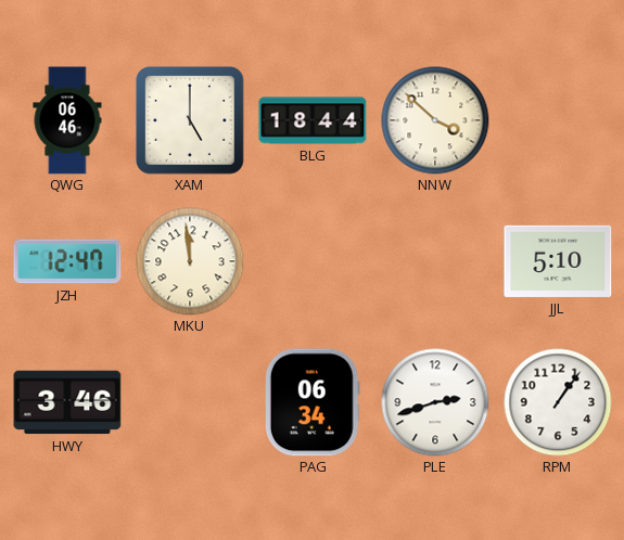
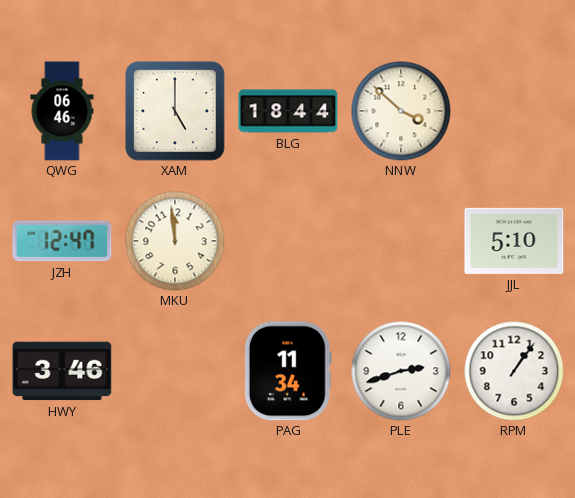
PAG: 06:34 -> 11:34 (288, 371)
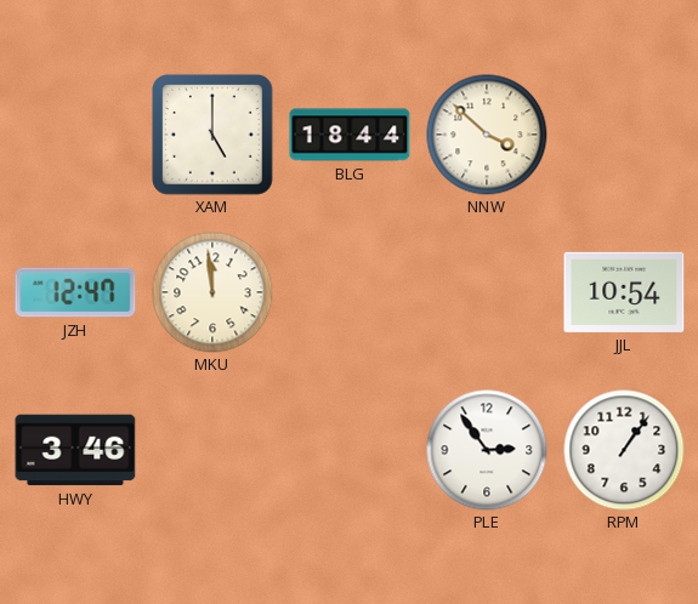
QWG: 06:46 -> none (62, 111)
JJL: 5:10 -> 10:54 (624, 292)
PAG: 11:34 -> none (288, 371)
PLE: 2:42 -> 2:54 (487, 450)
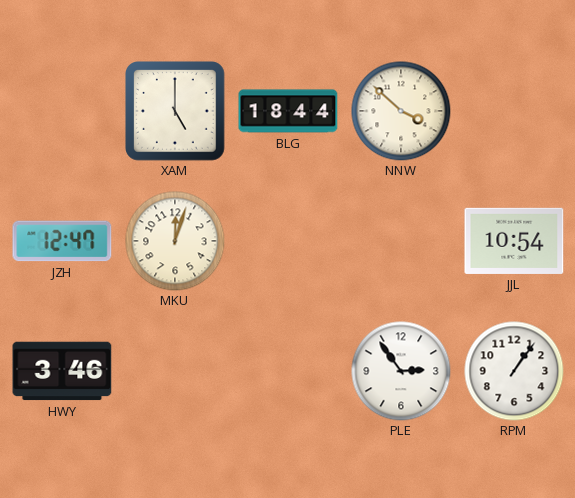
MKU: 11:59 -> 12:03 (175, 241)
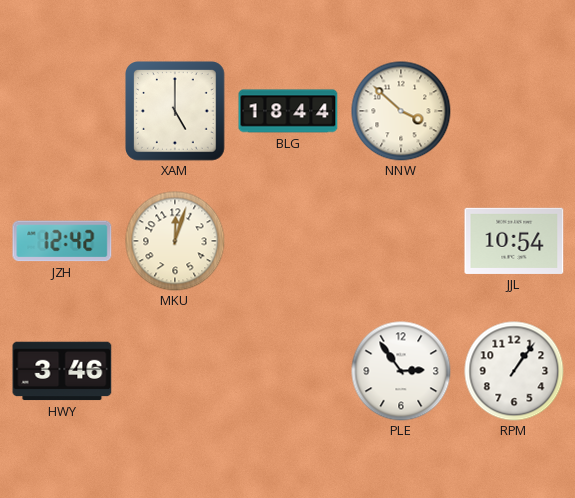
JZH: 12:47 -> 12:42 (62, 241)
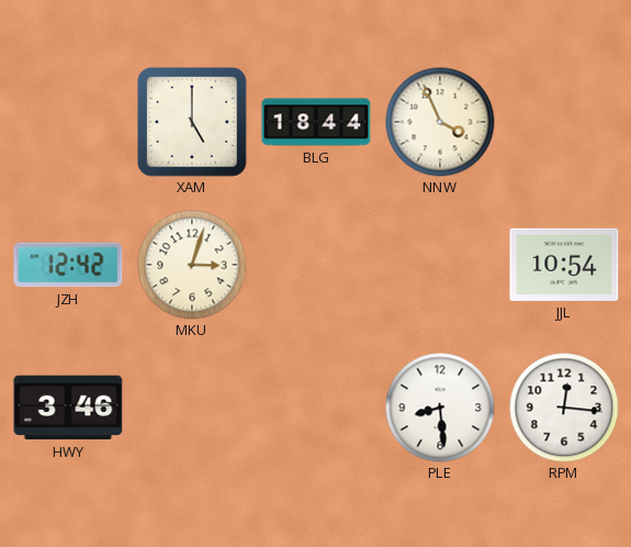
NNW: 3:52 -> 3:56 (440, 122)
MKU: 12:03 -> 3:03 (192, 265)
PLE: 2:54 -> 8:29 (440, 408)
RPM: 1:06 -> 12:16 (564, 408)
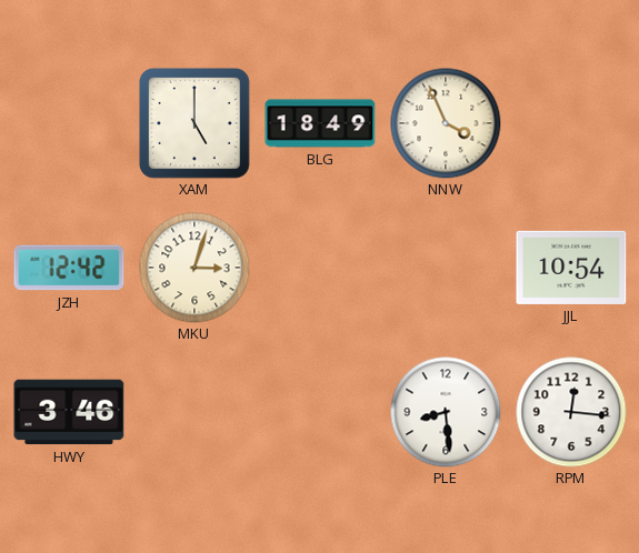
BLG: 18:44 -> 18:49 (320, 123)
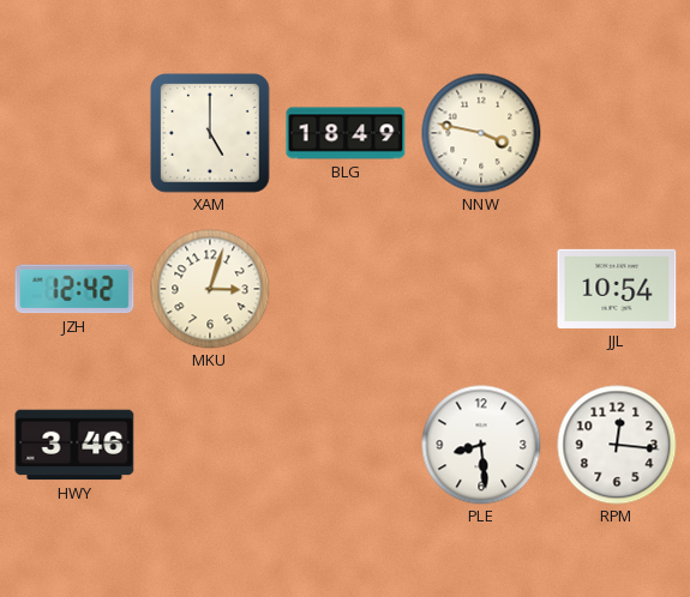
NNW: 3:56 -> 3:47 (481, 133)
